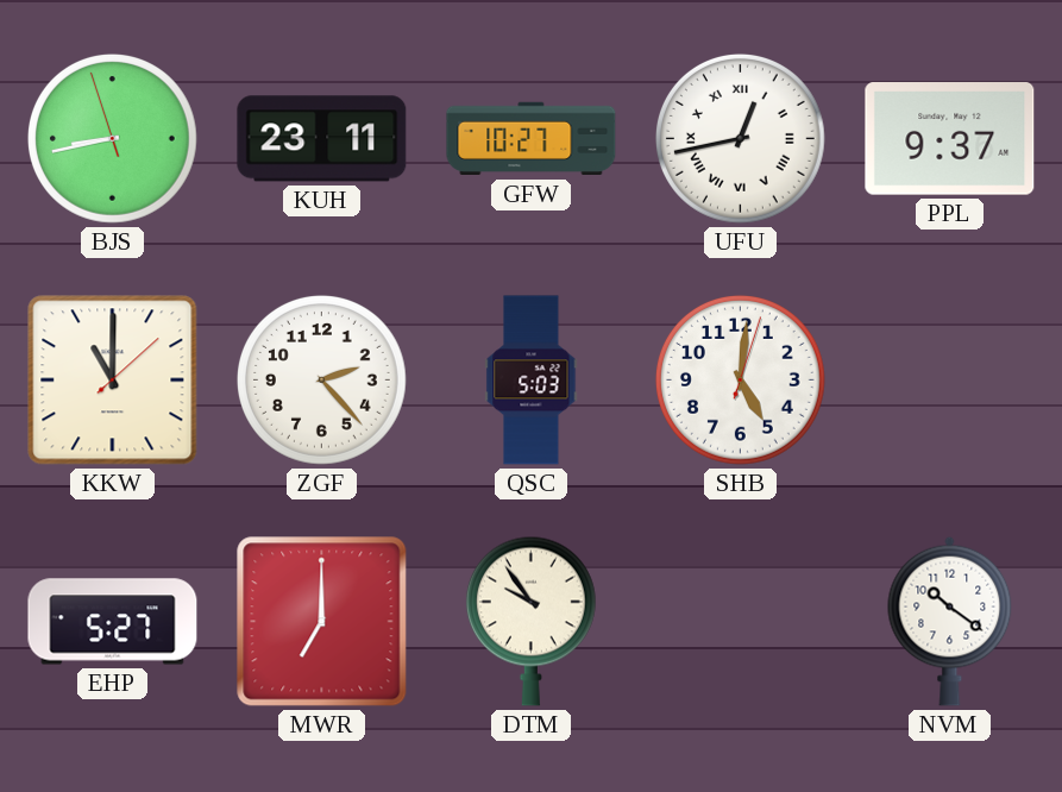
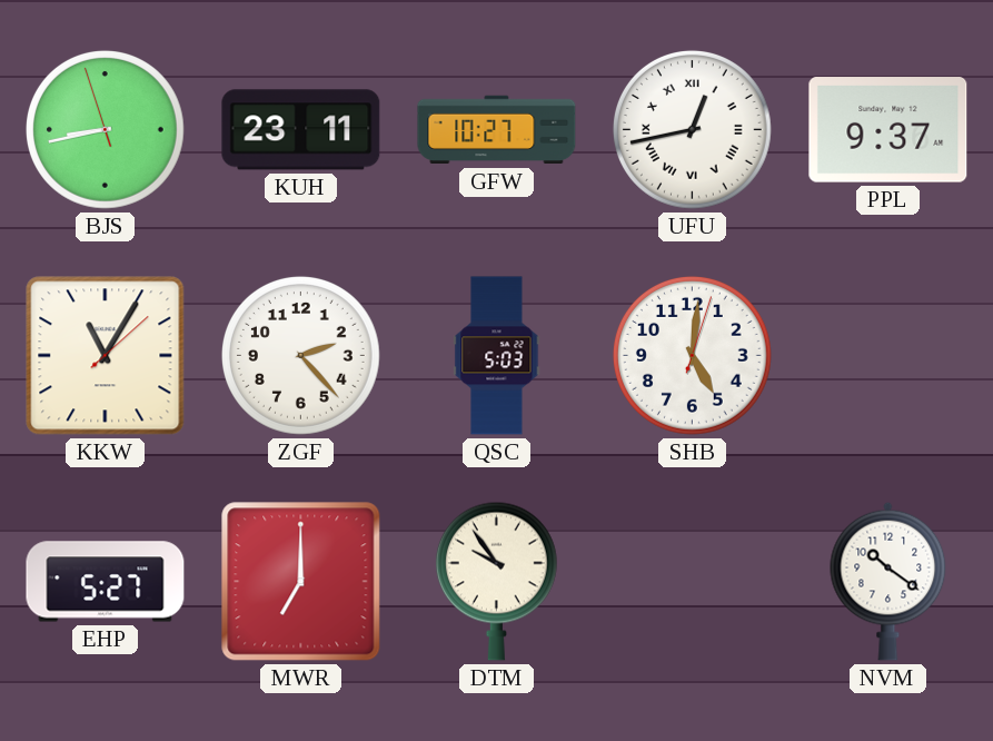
KKW: 11:00 -> 11:05 (106, 356)
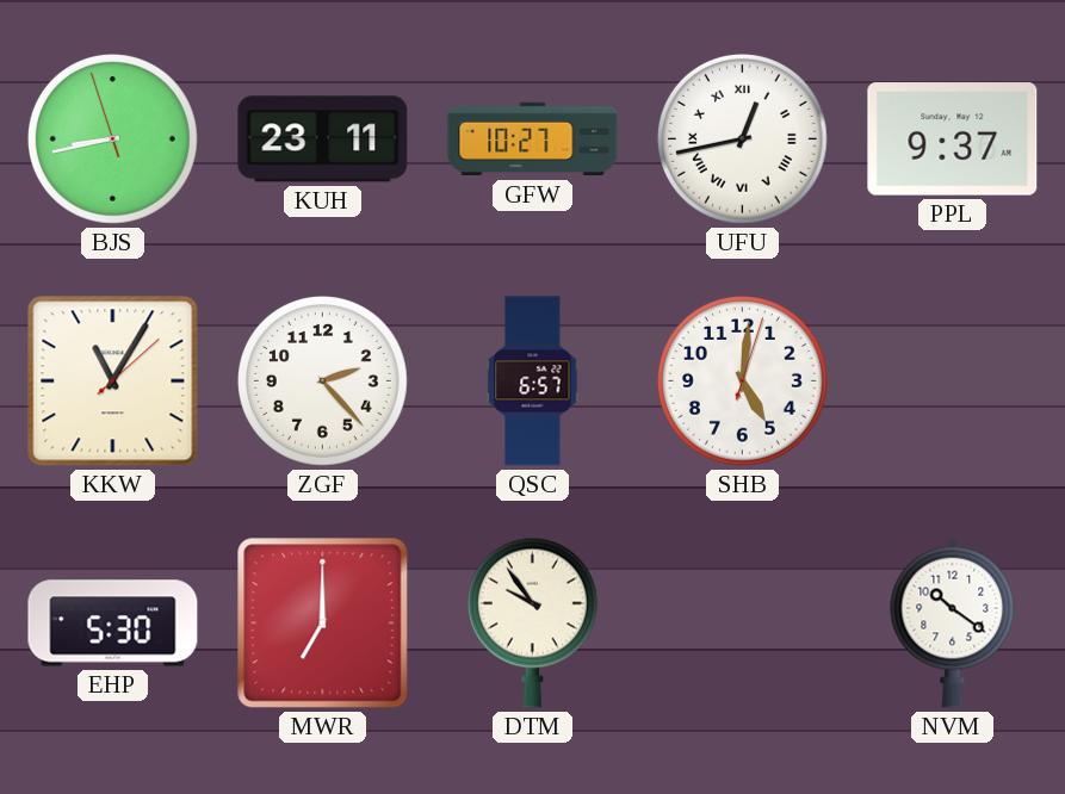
QSC: 5:03 -> 6:57 (533, 382)
EHP: 5:27 -> 5:30 (113, 624)
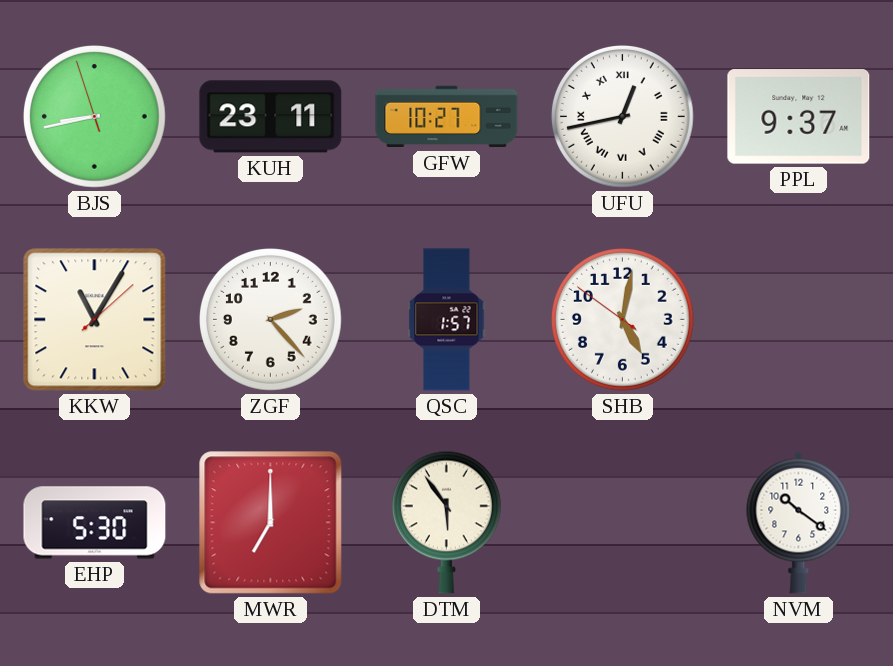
QSC: 6:57 -> 1:57 (447, 320)
SHB: 5:01:03 -> 5:01:51 (622, 319)
DTM: 9:54 -> 5:54 (446, 522)
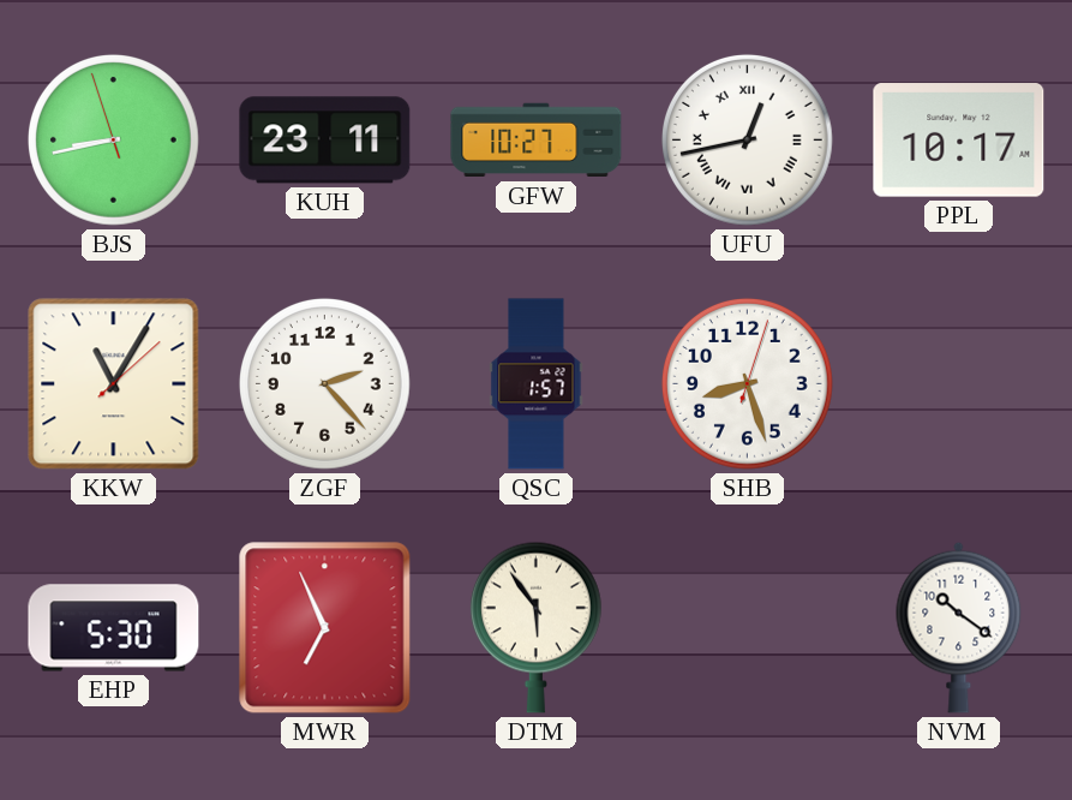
PPL: 9:37 -> 10:17 (959, 141)
SHB: 5:01 -> 8:27 (747, 383)
MWR: 7:00 -> 6:56 (325, 628)
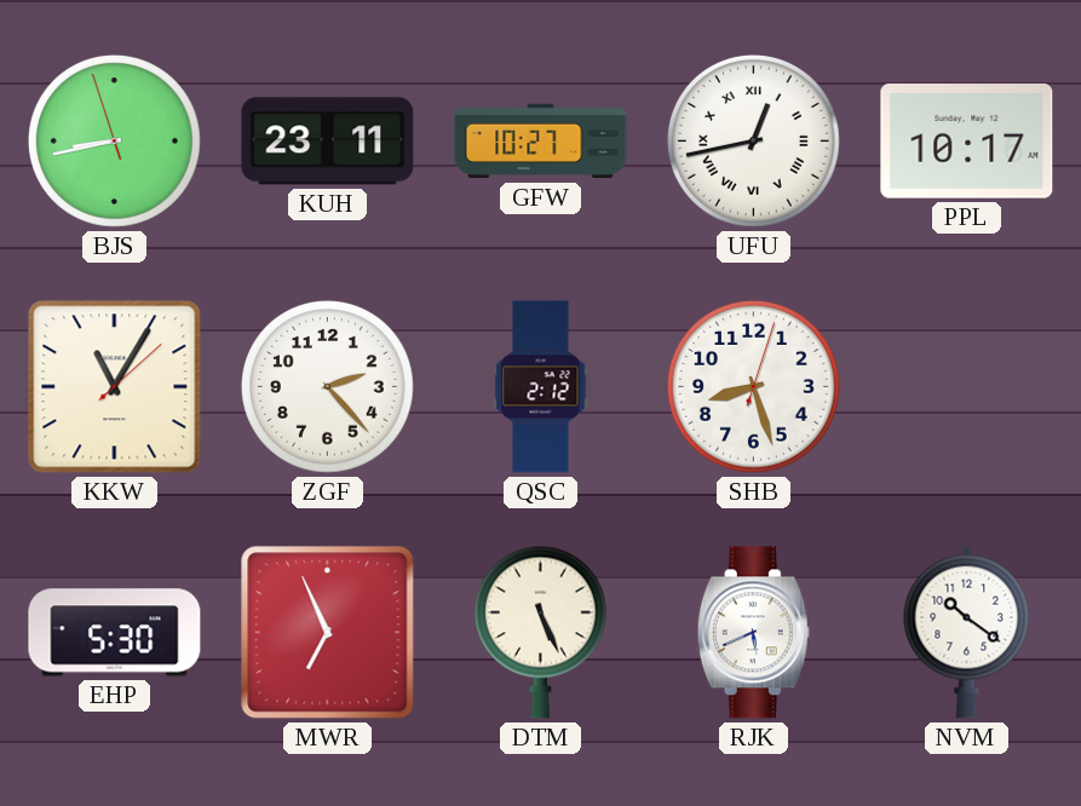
QSC: 1:57 -> 2:12 (541, 387)
DTM: 5:54 -> 5:26 (540, 632)
RJK: none -> 5:41 (753, 633)
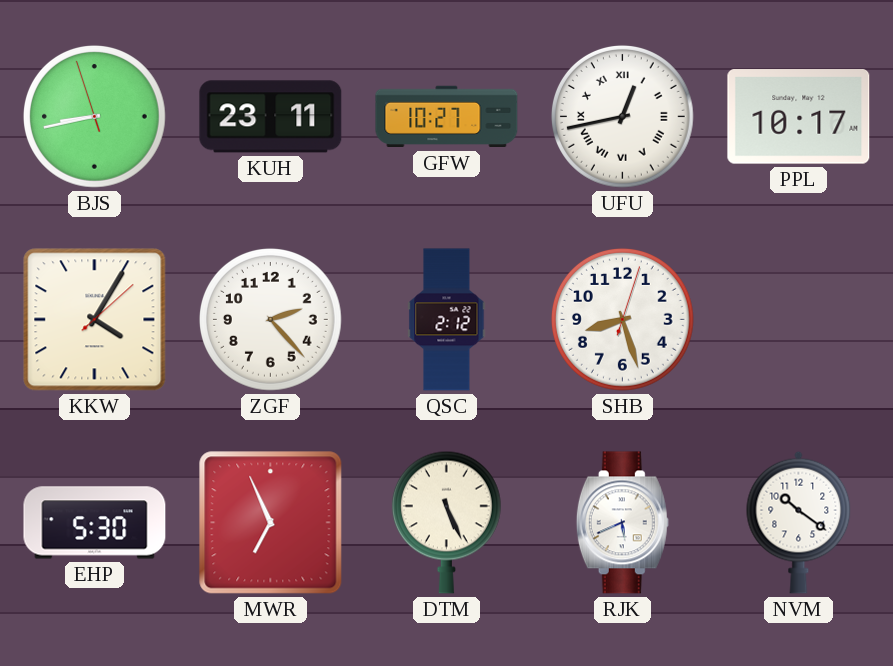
KKW: 11:05 -> 4:05 (95, 320)
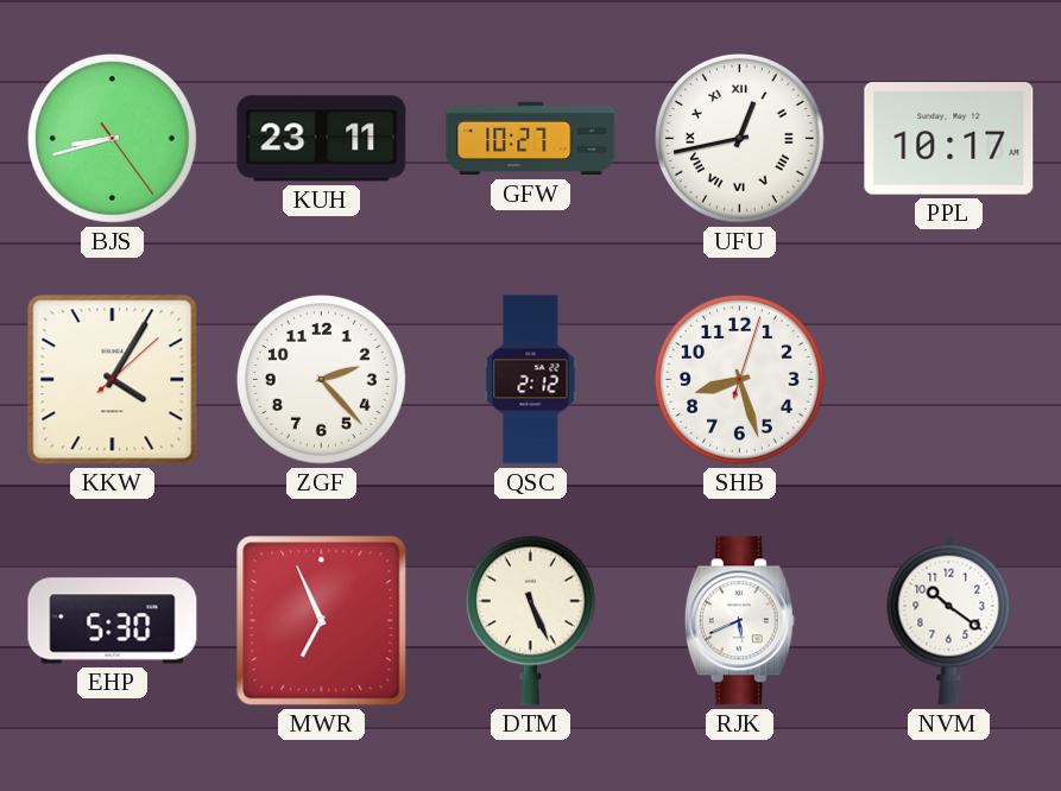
BJS: 8:42:57 -> 8:42:24 (112, 138)
